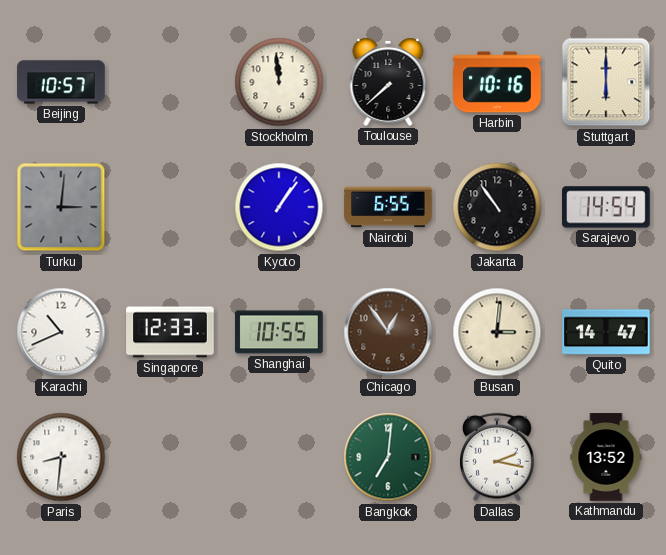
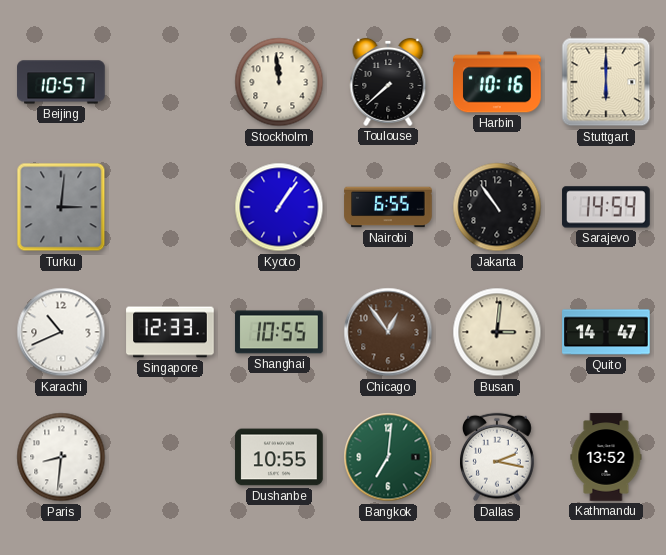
Dushanbe: none -> 10:55 (279, 457)
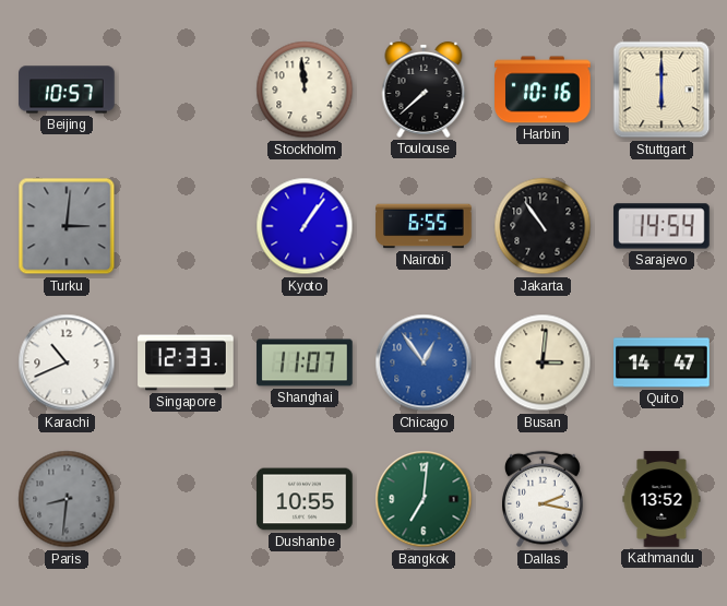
Shanghai: 10:55 -> 11:07 (305, 363)
Chicago dial: brown -> blue (424, 363)
Paris dial: white -> grey (67, 499)
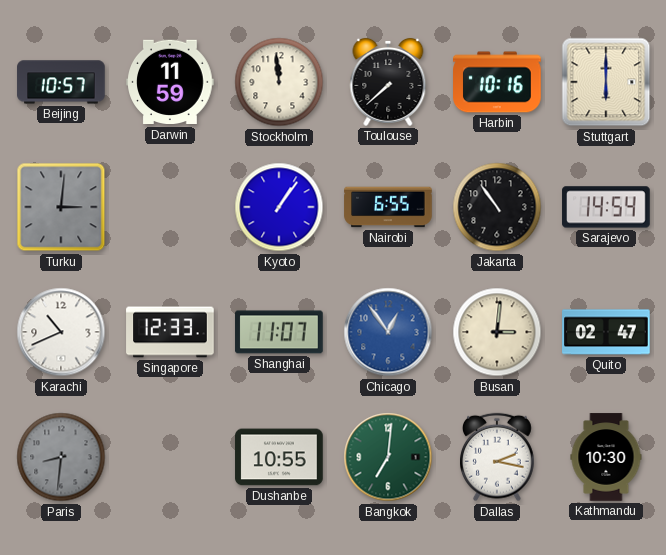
Darwin: none -> 11:59 (170, 82)
Quito: 14:47 -> 02:47 (606, 332)
Kathmandu: 13:52 -> 10:30 (606, 457)
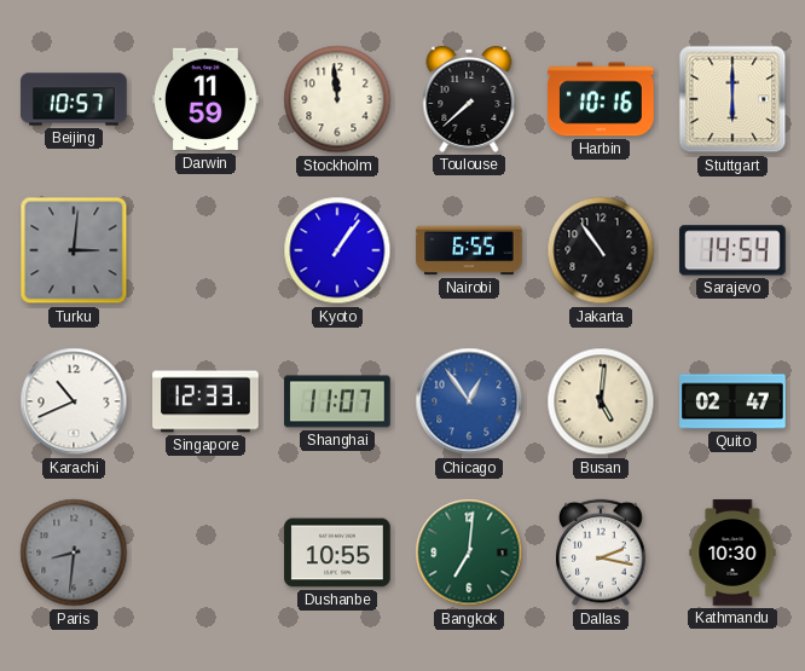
Busan: 3:01 -> 5:01 (601, 401)
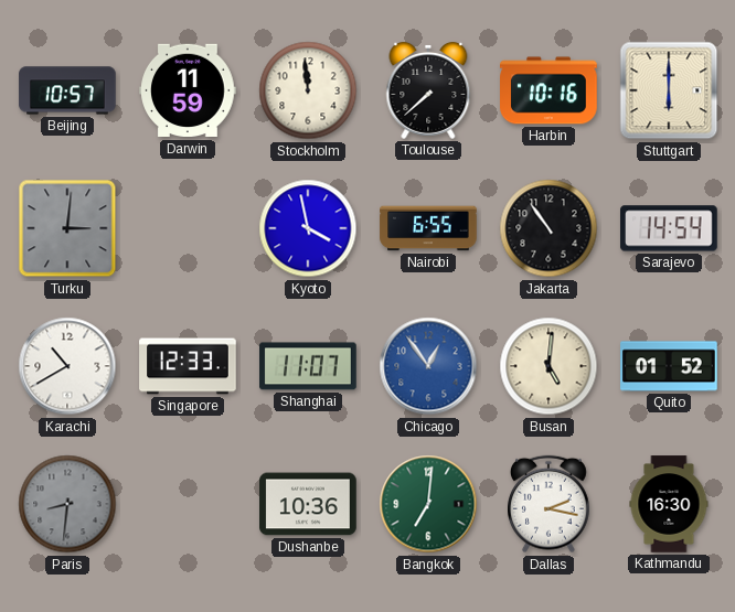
Kyoto: 1:06 -> 3:58 (308, 228)
Karachi: 10:41 -> 10:40 (67, 366)
Quito: 02:47 -> 01:52 (669, 366)
Dushanbe: 10:55 -> 10:36 (308, 504)
Kathmandu: 10:30 -> 16:30 (669, 504)
